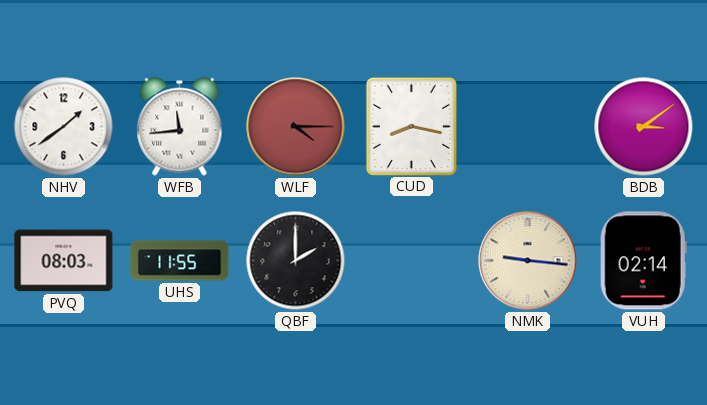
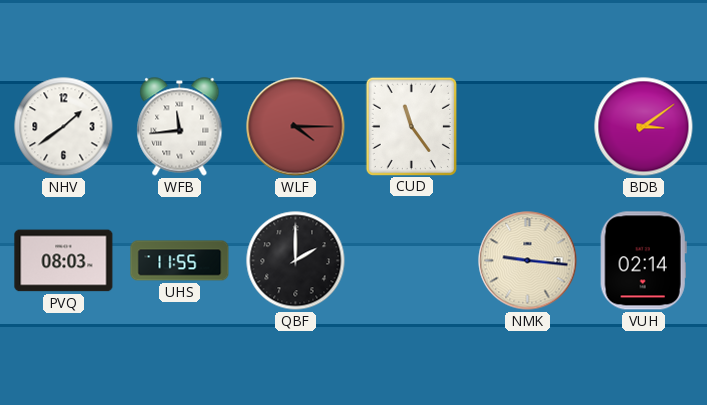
CUD: 8:17 -> 11:24 (411, 126)
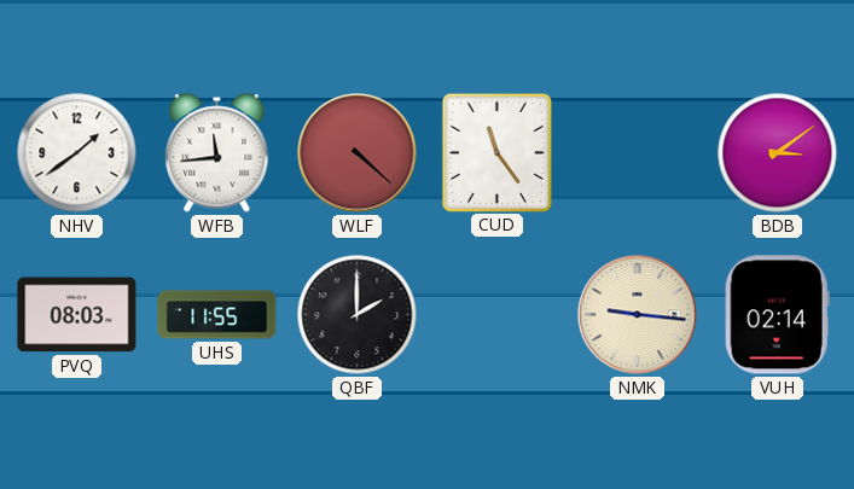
WLF: 4:15 -> 4:22 (358, 153)
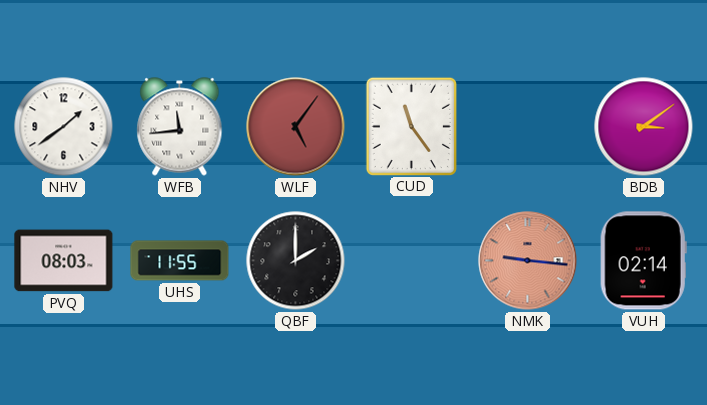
WLF: 4:22 -> 5:06 (296, 127)
NMK dial: cream -> salmon (528, 261)
